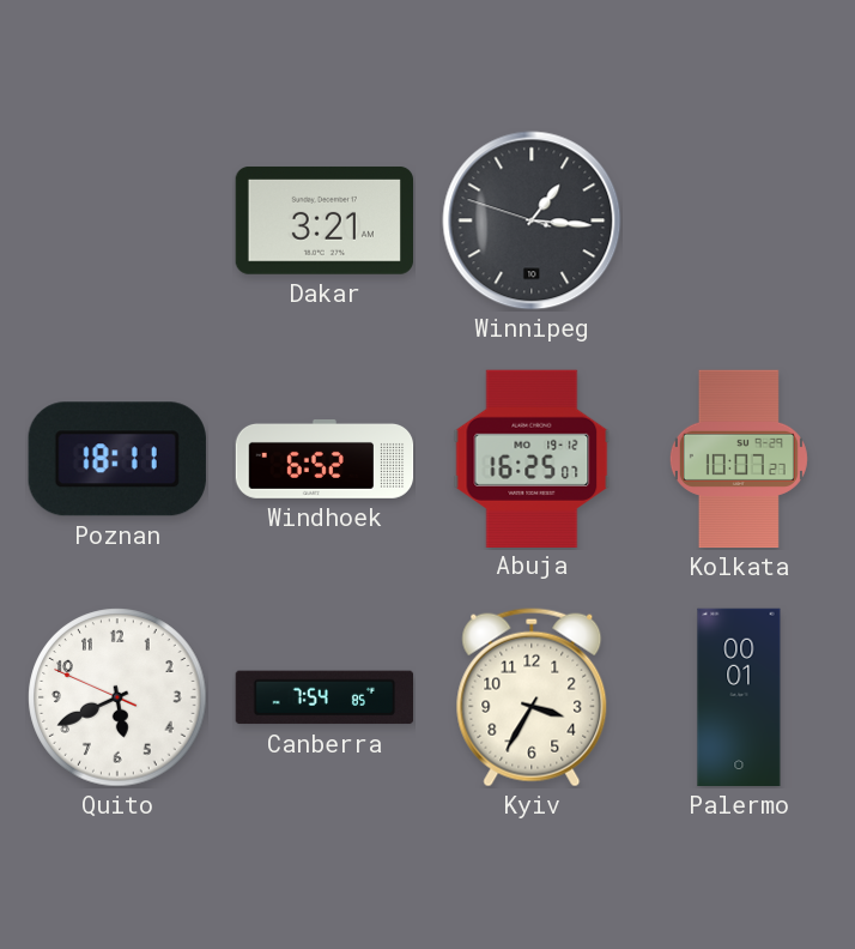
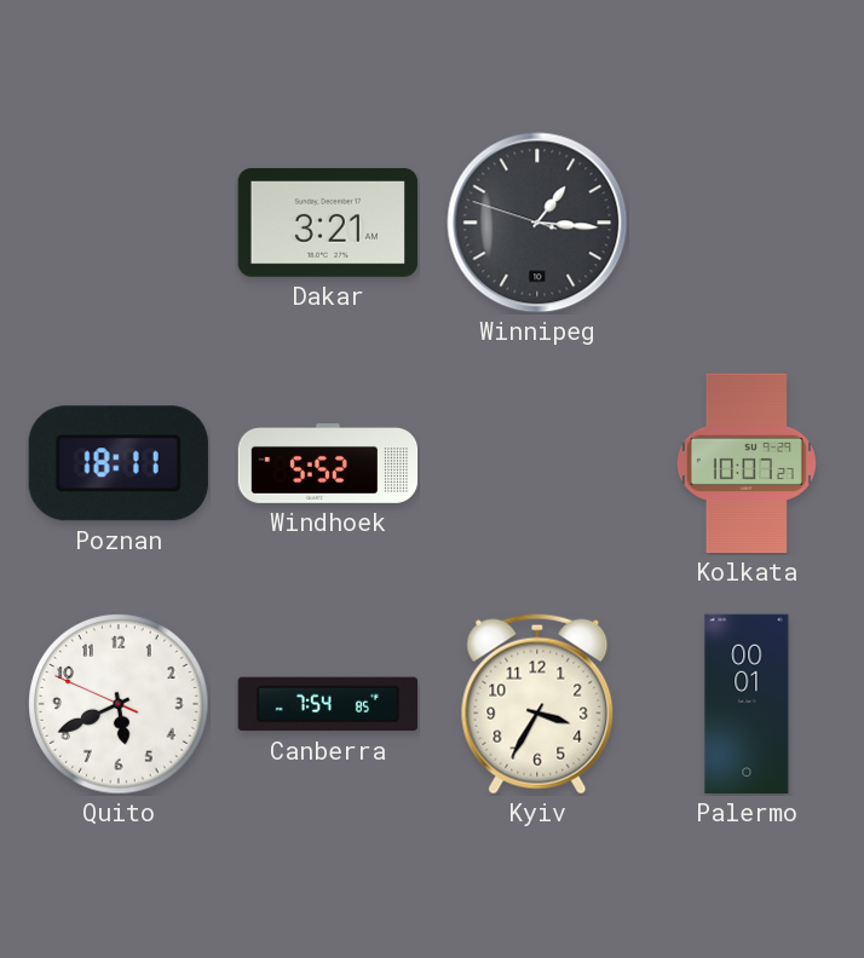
Windhoek: 6:52 -> 5:52 (328, 464)
Abuja: 16:25 -> none (532, 458)
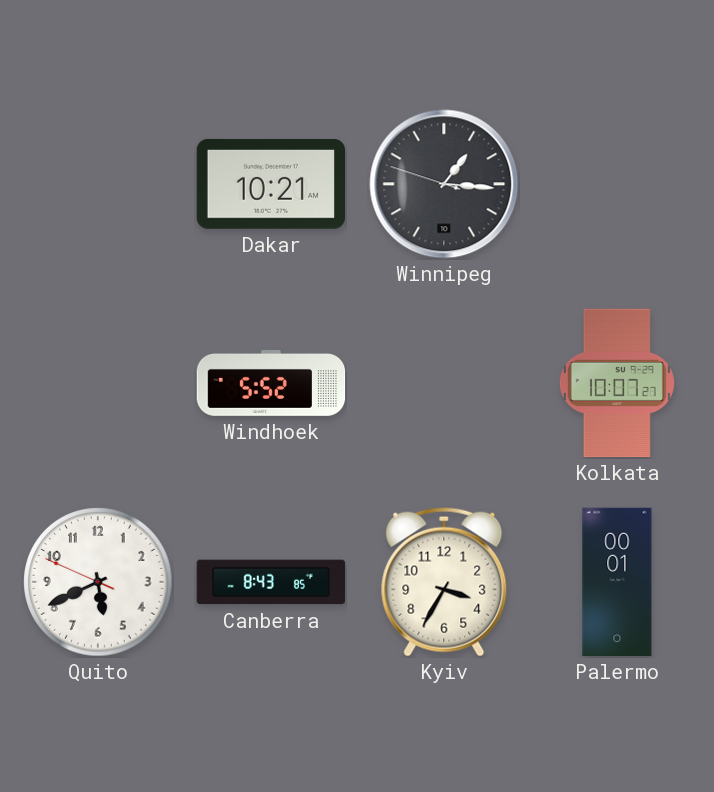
Dakar: 3:21 -> 10:21 (270, 184)
Poznan: 18:11 -> none (119, 463)
Canberra: 7:54 -> 8:43 (271, 582)
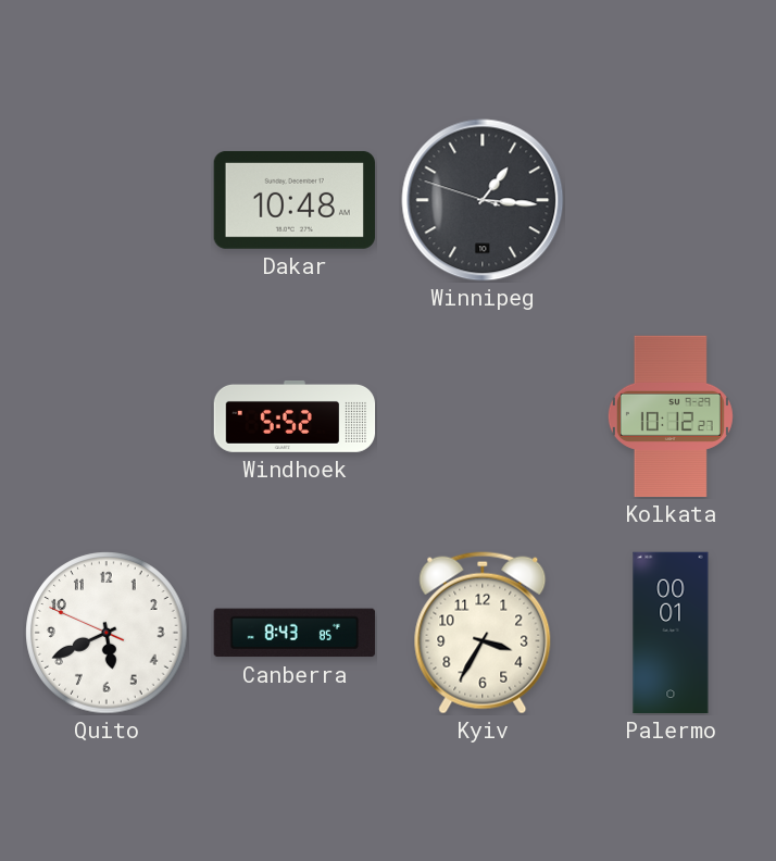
Dakar: 10:21 -> 10:48 (293, 200)
Kolkata: 10:07 -> 10:12 (671, 416)
